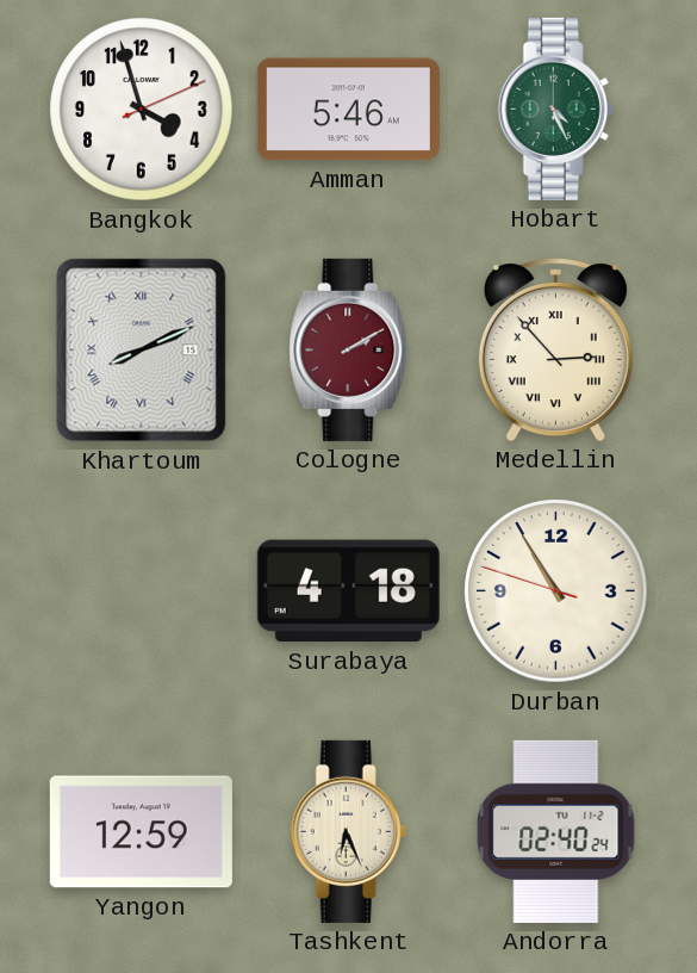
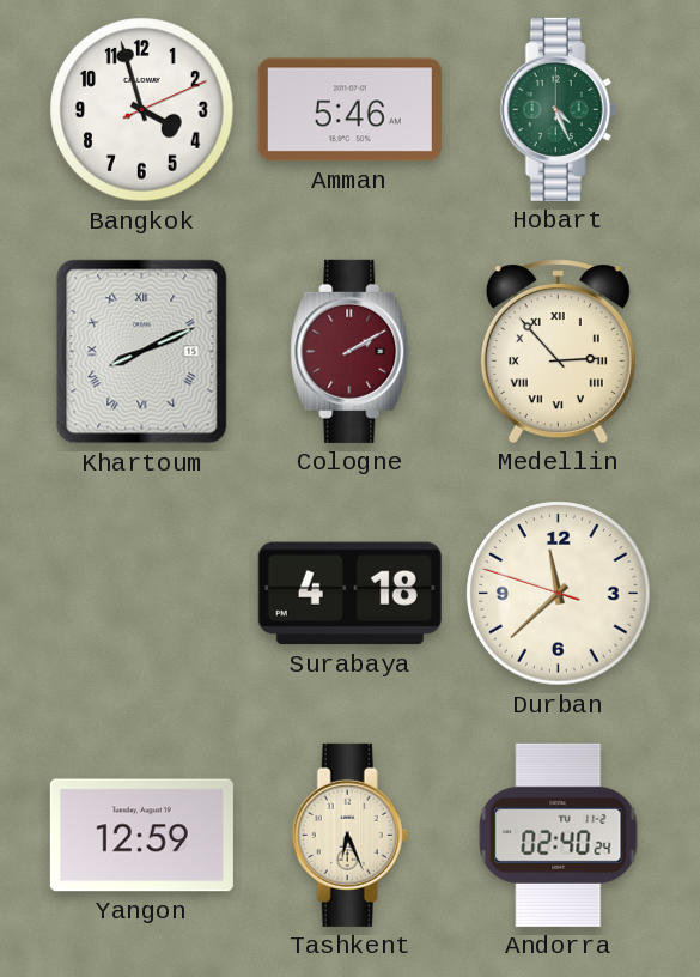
Durban: 10:54 -> 11:37 (559, 594)
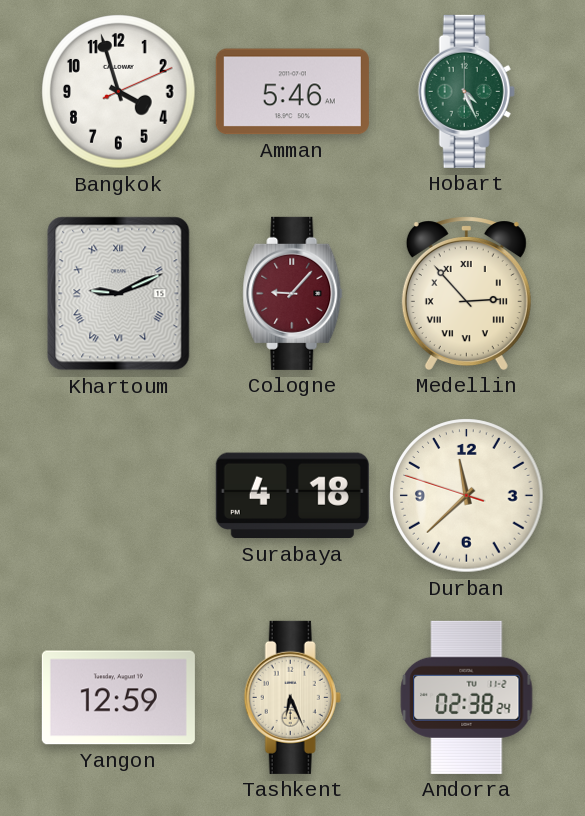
Khartoum: 8:11 -> 9:11 (119, 294)
Cologne: 2:10 -> 9:07 (293, 293)
Andorra: 02:40 -> 02:38 (467, 697)
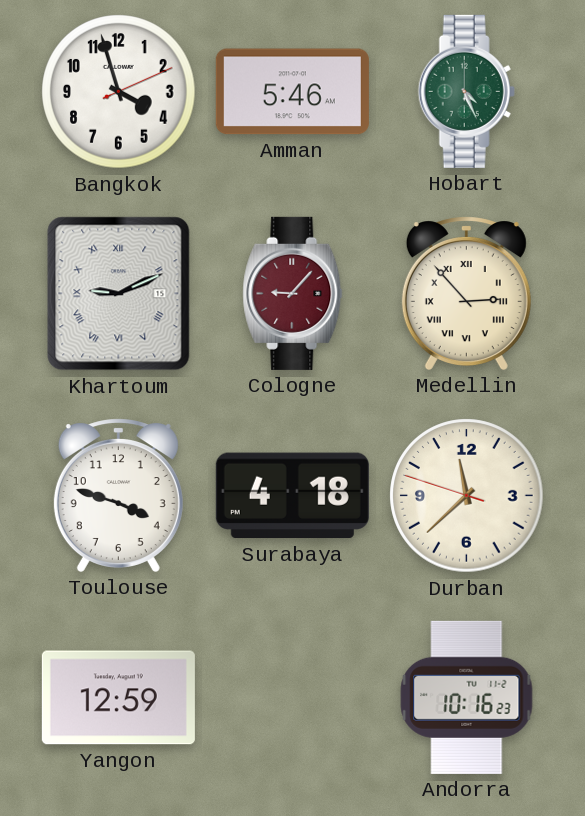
Toulouse: none -> 3:48 (118, 495)
Tashkent: 6:26 -> none (292, 697)
Andorra: 02:38 -> 10:16 (467, 697)
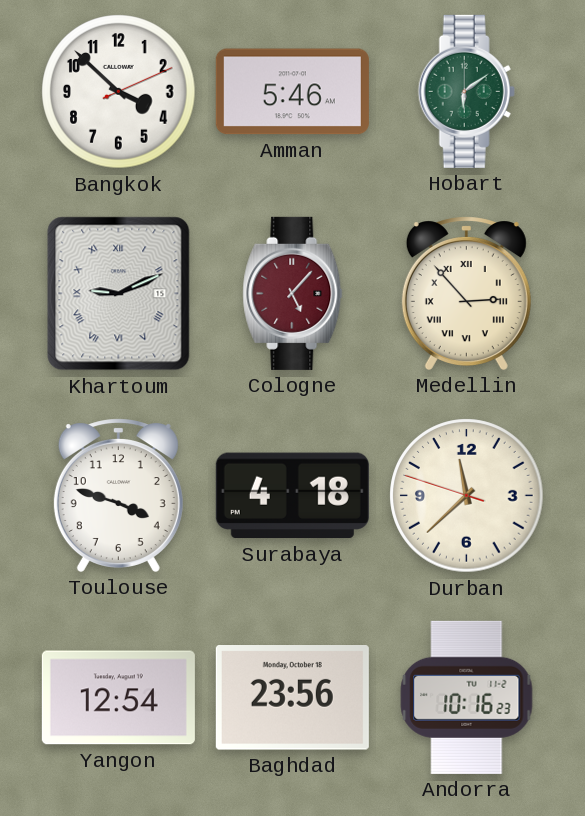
Bangkok: 3:57 -> 3:52 (119, 92)
Hobart: 4:26 -> 6:09 (466, 91)
Cologne: 9:07 -> 5:07 (293, 293)
Yangon: 12:59 -> 12:54 (118, 698)
Baghdad: none -> 23:56 (292, 698)
